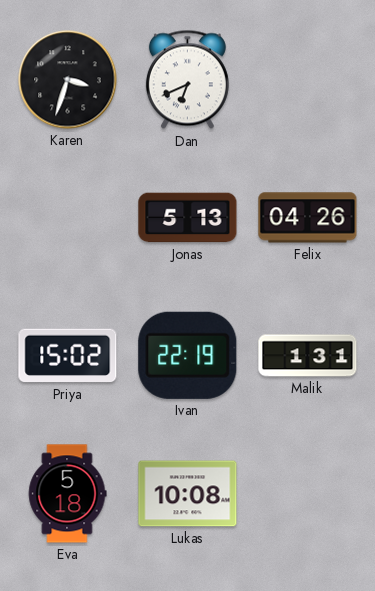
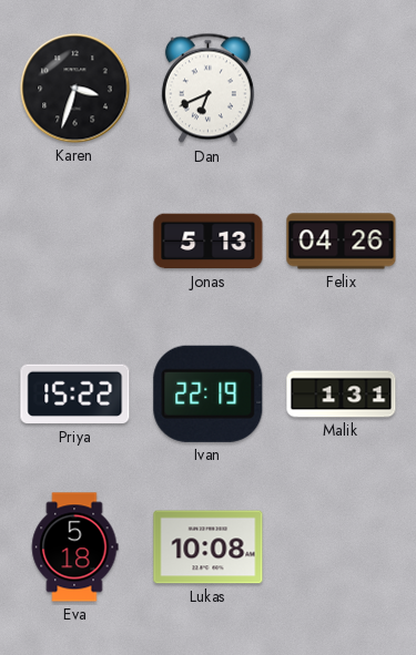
Priya: 15:02 -> 15:22 (75, 395)
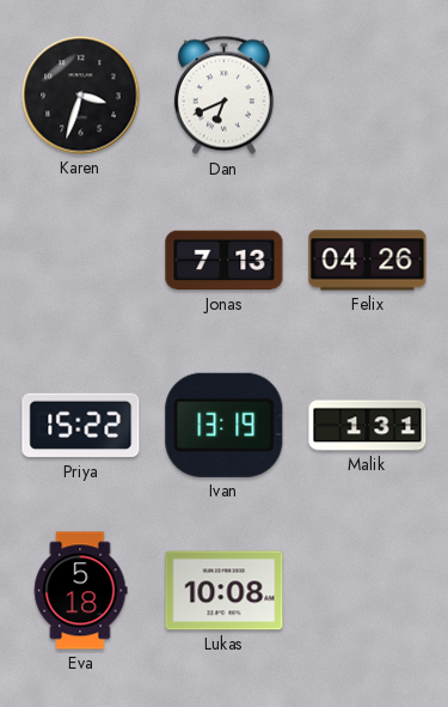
Jonas: 5:13 -> 7:13 (225, 261)
Ivan: 22:19 -> 13:19 (225, 425)
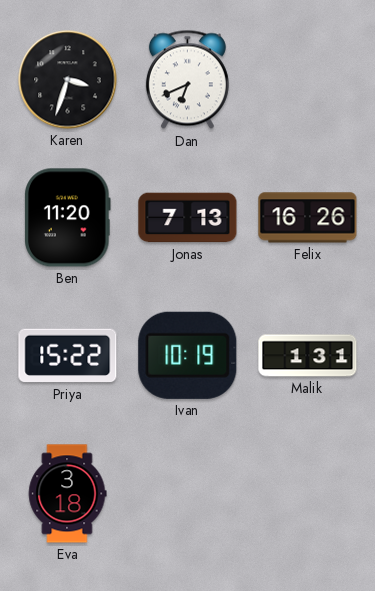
Ben: none -> 11:20 (68, 218)
Felix: 04:26 -> 16:26 (308, 218)
Ivan: 13:19 -> 10:19 (188, 355)
Eva: 5:18 -> 3:18 (67, 494)
Lukas: 10:08 -> none (225, 591)
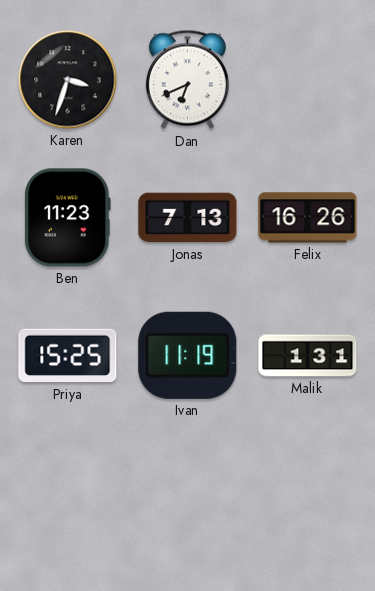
Ben: 11:20 -> 11:23 (68, 218)
Priya: 15:22 -> 15:25 (68, 356)
Ivan: 10:19 -> 11:19 (188, 355)
Eva: 3:18 -> none (67, 494)
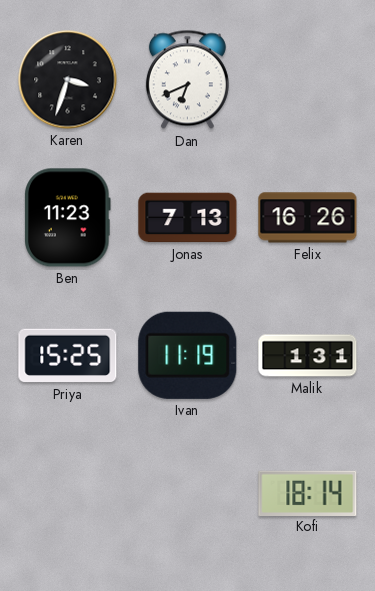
Kofi: none -> 18:14 (308, 493)
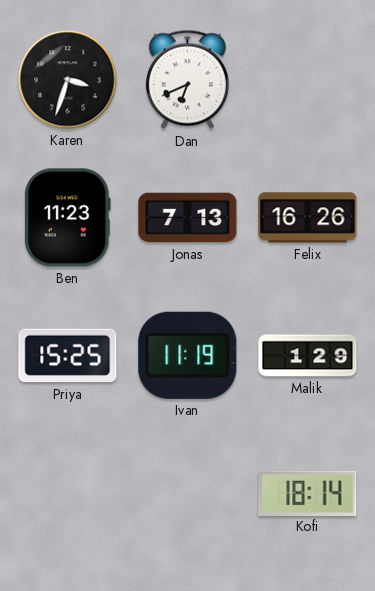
Malik: 1:31 -> 1:29 (308, 356)
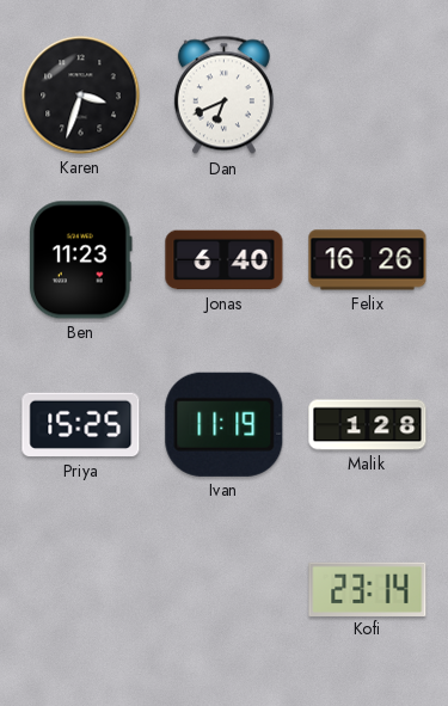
Jonas: 7:13 -> 6:40 (225, 260)
Malik: 1:29 -> 1:28 (368, 425)
Kofi: 18:14 -> 23:14 (368, 589)
